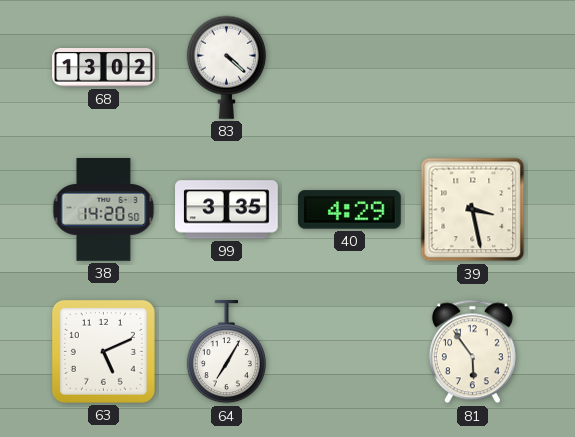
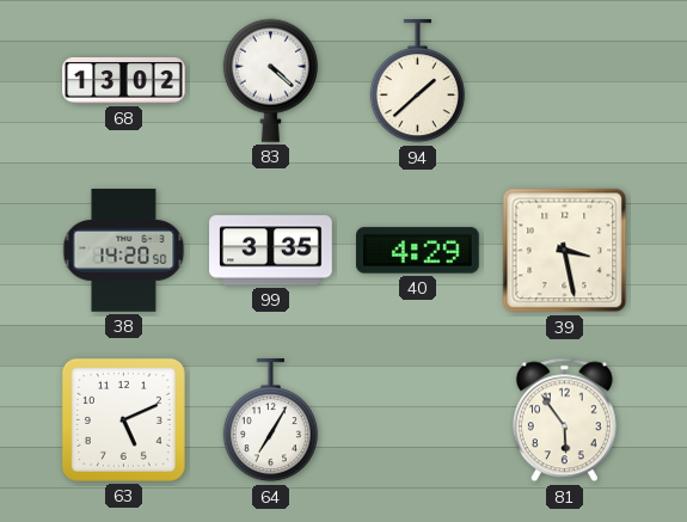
94: none -> 1:38 (417, 81)
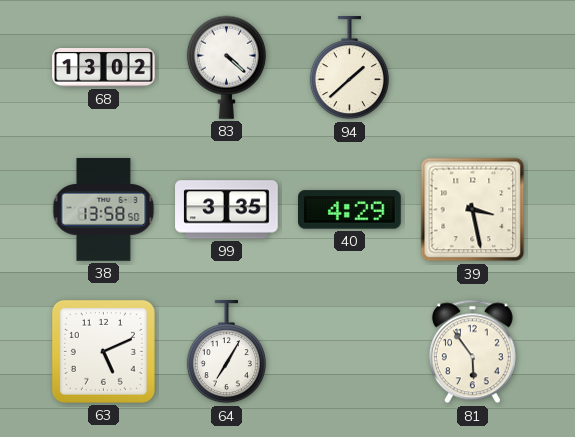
38: 14:20 -> 13:58 (104, 210)
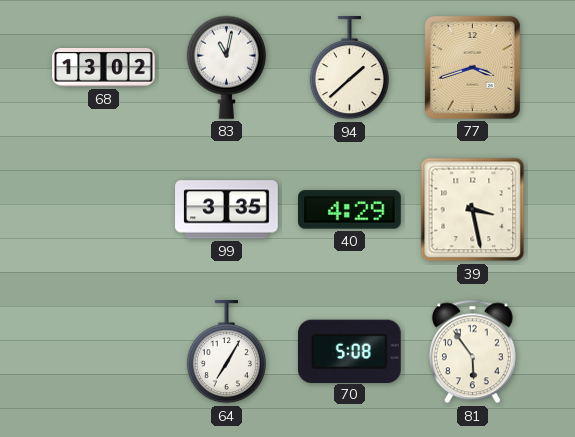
83: 4:22 -> 11:02 (226, 67)
77: none -> 3:42 (472, 67)
38: 13:58 -> none (104, 210)
63: 5:11 -> none (103, 351)
70: none -> 5:08 (349, 351)
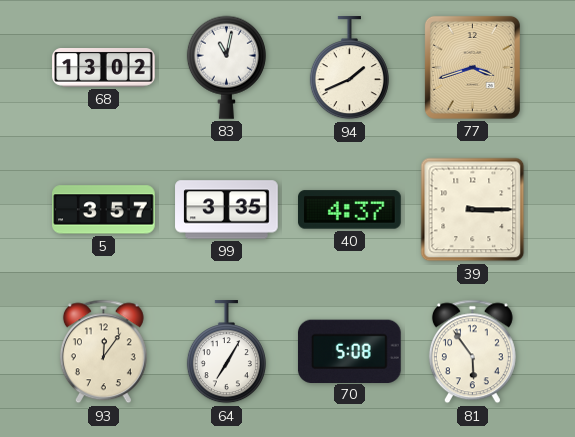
94: 1:38 -> 1:41 (349, 68)
5: none -> 3:57 (104, 210)
40: 4:29 -> 4:37 (350, 210)
39: 3:28 -> 3:15 (473, 210)
93: none -> 12:06 (103, 352)
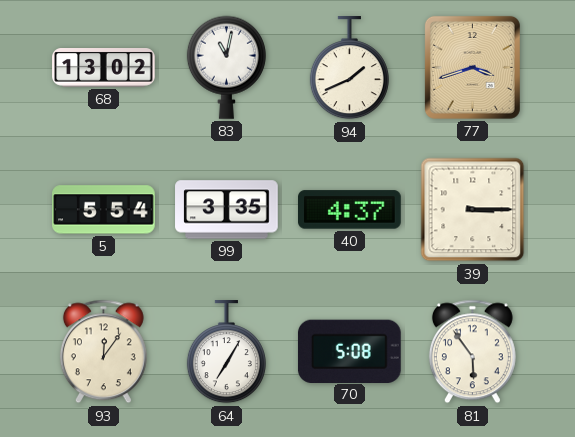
5: 3:57 -> 5:54 (104, 210)
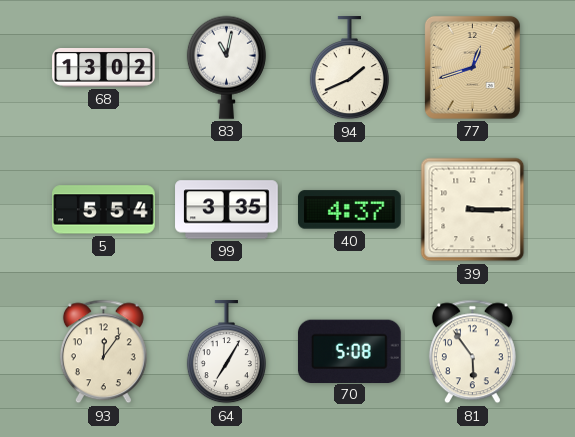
77: 3:42 -> 12:42 (472, 67)
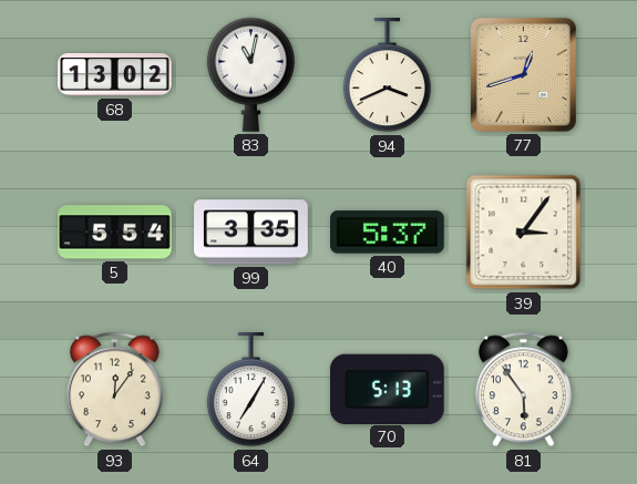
94: 1:41 -> 3:41 (387, 75)
40: 4:37 -> 5:37 (388, 233)
39: 3:15 -> 3:06 (524, 233)
70: 5:08 -> 5:13 (387, 389)
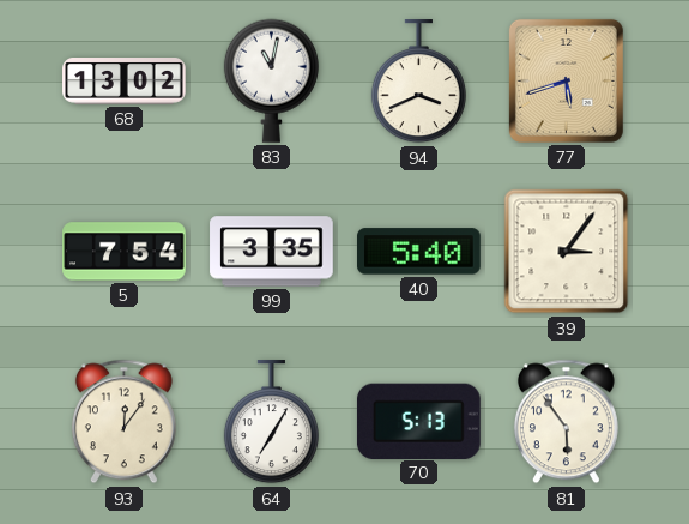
77: 12:42 -> 5:42 (566, 80)
5: 5:54 -> 7:54 (125, 252)
40: 5:37 -> 5:40 (419, 252)
